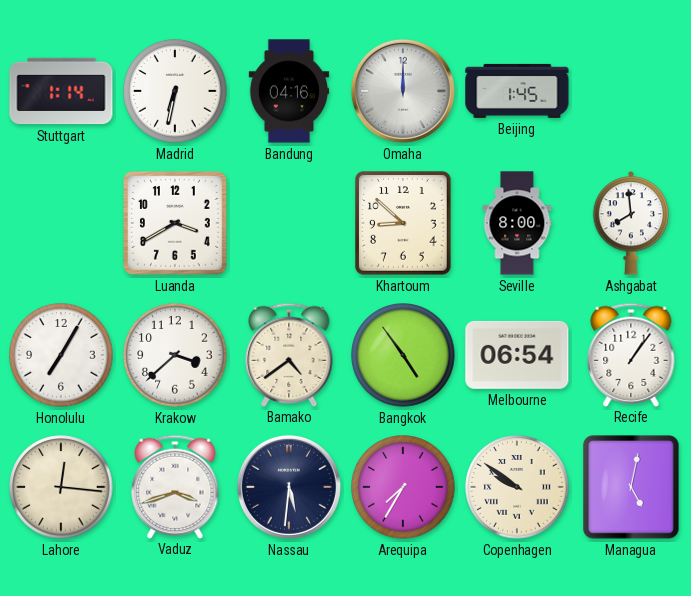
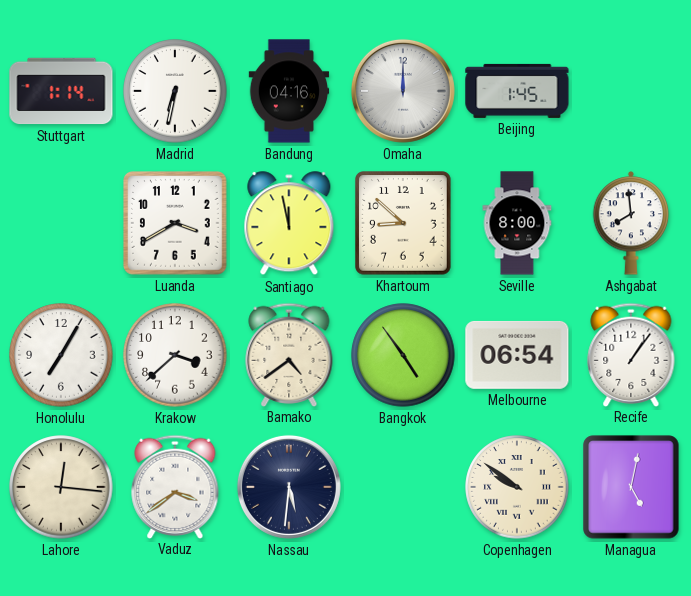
Santiago: none -> 11:58 (289, 224)
Vaduz: 3:42 -> 3:39 (175, 486)
Arequipa: 7:35 -> none (403, 487)
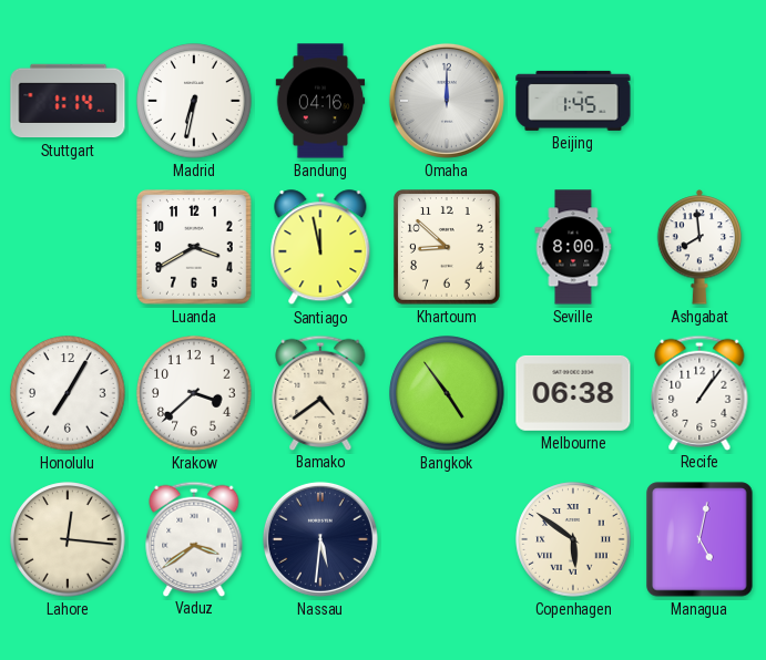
Melbourne: 06:54 -> 06:38 (573, 393)
Copenhagen: 9:51 -> 5:51 (573, 539)
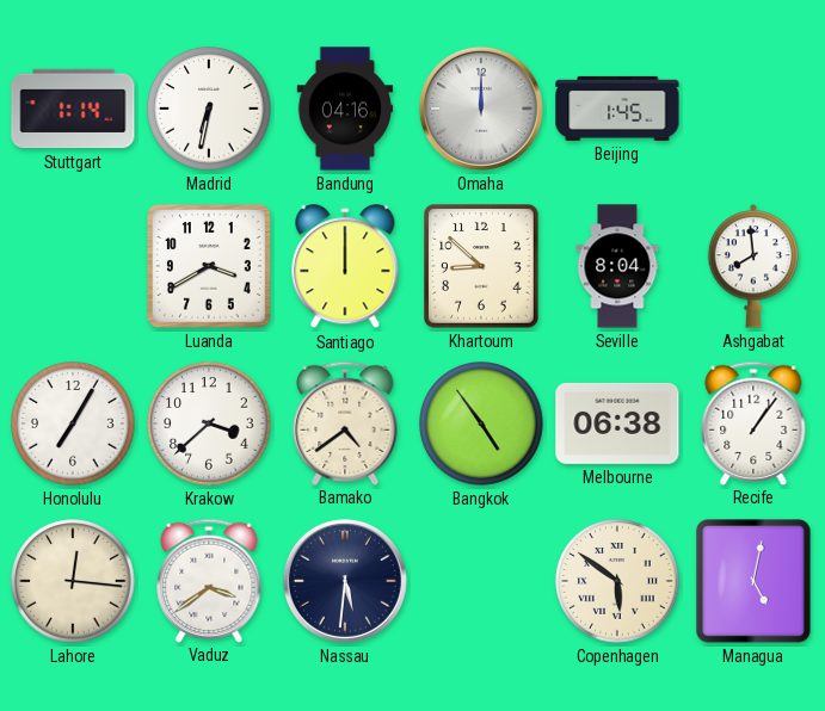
Santiago: 11:58 -> 12:00 (345, 267)
Seville: 8:00 -> 8:04 (617, 266)
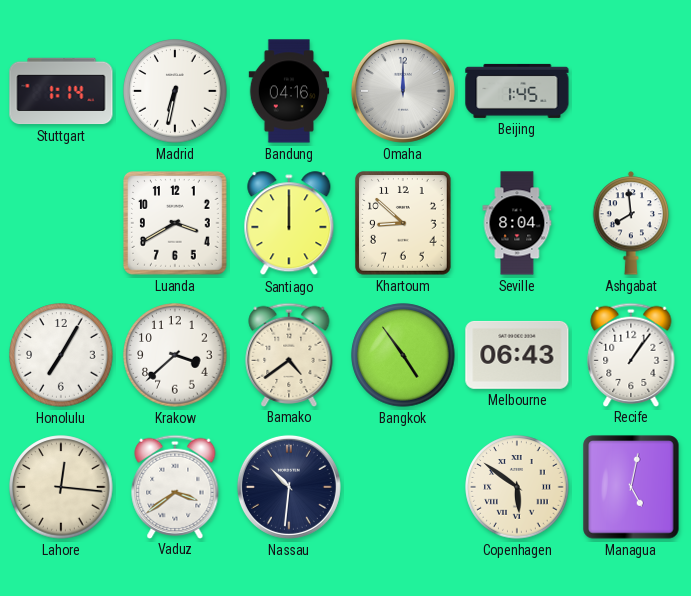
Melbourne: 06:38 -> 06:43 (517, 355)
Nassau: 5:31 -> 10:31 (289, 487)
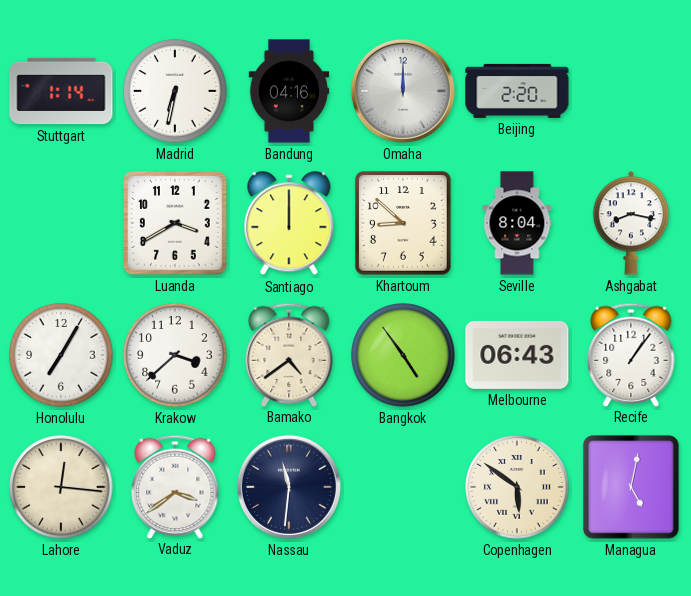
Beijing: 1:45 -> 2:20 (517, 91)
Ashgabat: 7:59 -> 8:17 (631, 223)
Nassau: 10:31 -> 11:31 (289, 487)
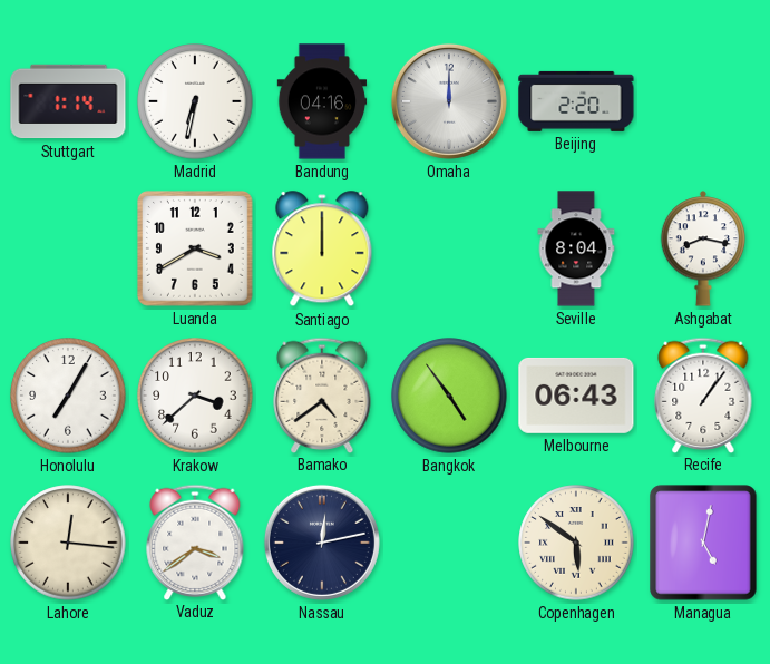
Khartoum: 8:52 -> none (404, 223)
Nassau: 11:31 -> 12:13 (322, 543)
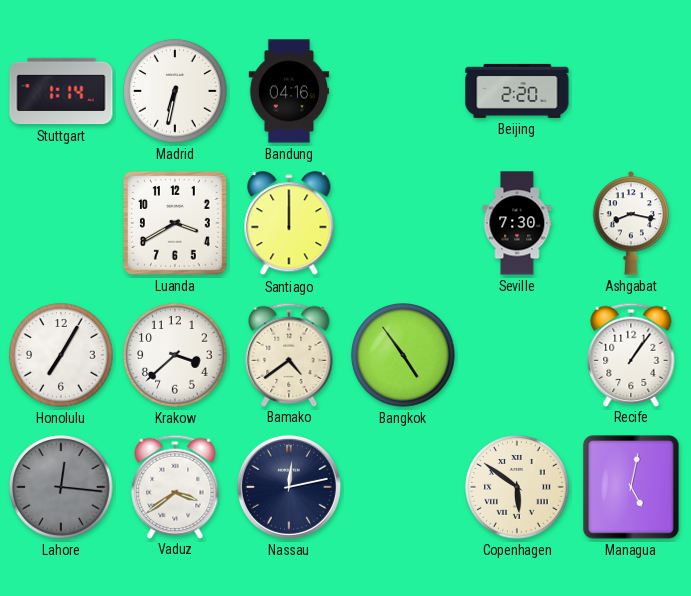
Omaha: 12:00 -> none (449, 101)
Seville: 8:04 -> 7:30 (517, 223)
Melbourne: 06:43 -> none (576, 396)
Lahore dial: cream -> grey (61, 487)
